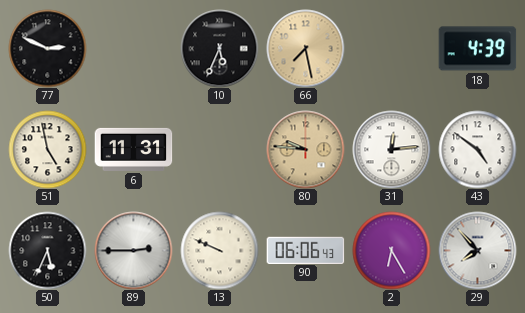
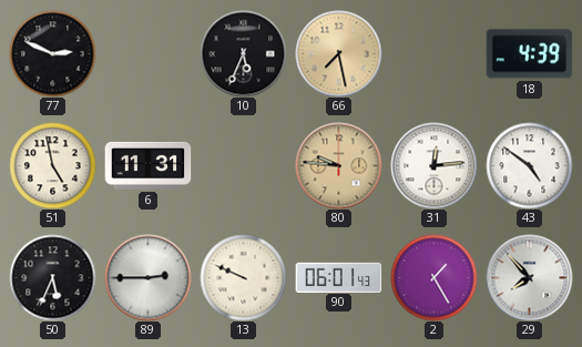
90: 06:06 -> 06:01 (338, 277)
2: 6:25 -> 1:25 (433, 277)
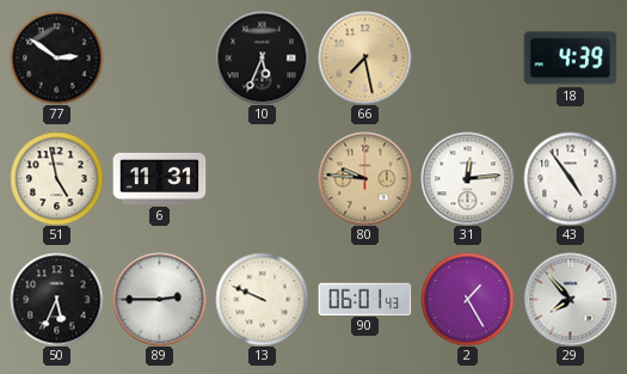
77: 2:49 -> 2:51 (56, 57)
43: 4:51 -> 4:54 (570, 178)
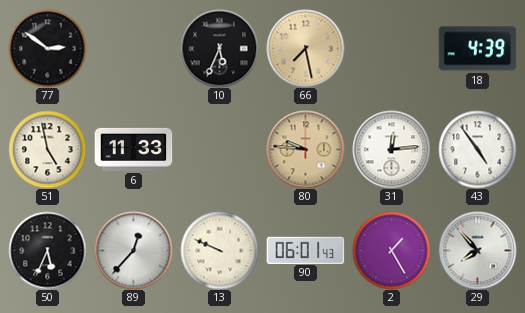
6: 11:31 -> 11:33 (133, 149)
89: 2:45 -> 12:37 (133, 250)
